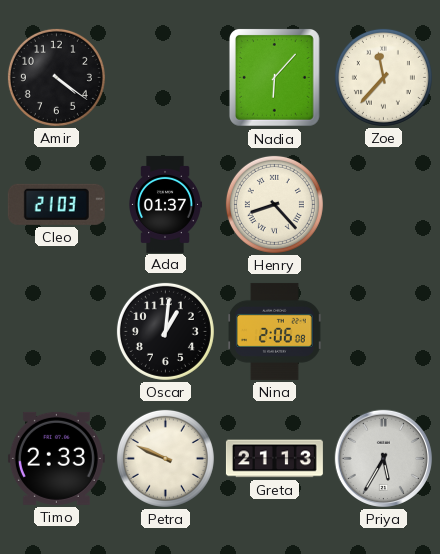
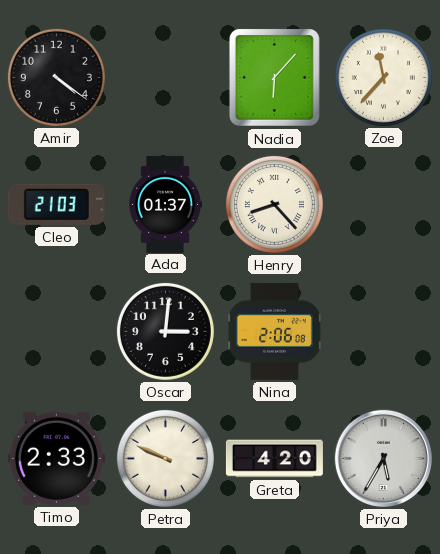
Oscar: 1:01 -> 3:01 (165, 331)
Greta: 21:13 -> 4:20 (274, 459)
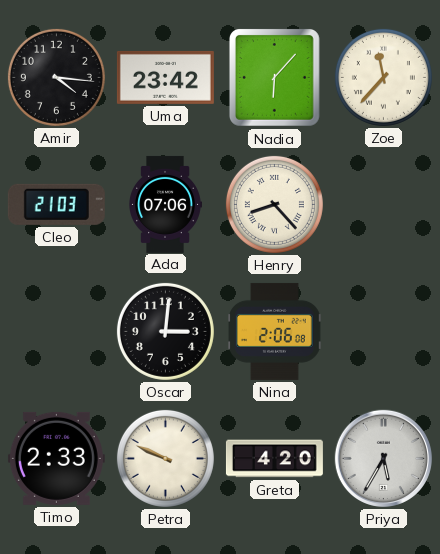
Amir: 4:21 -> 4:16 (56, 77)
Uma: none -> 23:42 (165, 77)
Ada: 01:37 -> 07:06 (166, 204)
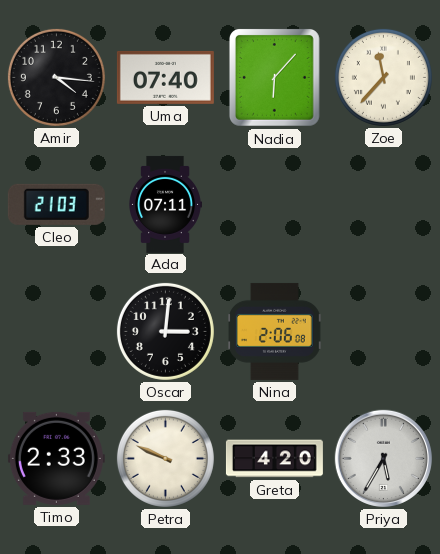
Uma: 23:42 -> 07:40 (165, 77)
Ada: 07:06 -> 07:11 (166, 204)
Henry: 8:23 -> none (274, 204)
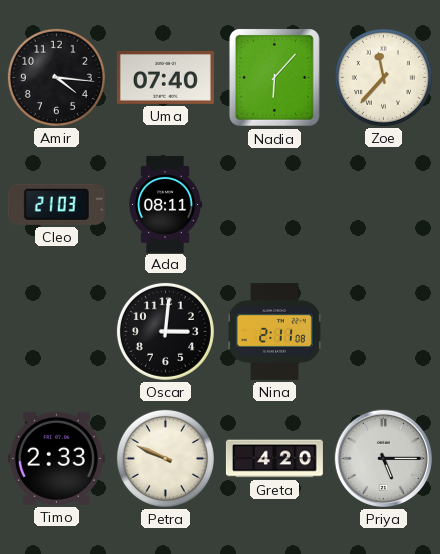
Ada: 07:11 -> 08:11 (166, 204)
Nina: 2:06 -> 2:11 (275, 331)
Priya: 5:35 -> 5:15 (383, 458)
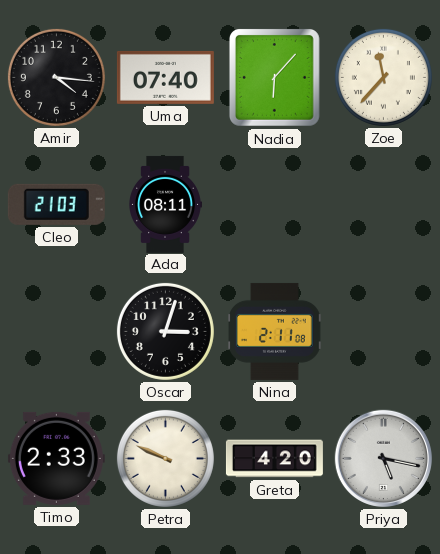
Oscar: 3:01 -> 3:03 (165, 331)
Priya: 5:15 -> 5:17 (383, 458)
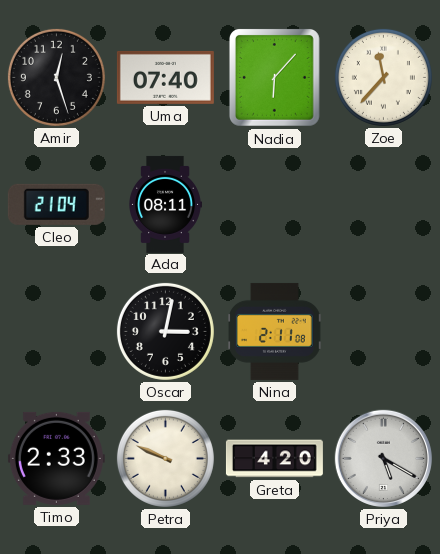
Amir: 4:16 -> 12:27 (56, 77)
Cleo: 21:03 -> 21:04 (56, 204)
Oscar: 3:03 -> 3:02 (165, 331)
Priya: 5:17 -> 5:20 (383, 458)
